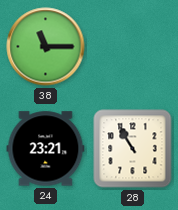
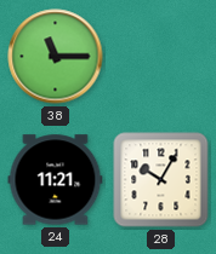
24: 23:21 -> 11:21 (56, 180)
28: 10:55 -> 10:05 (161, 180)
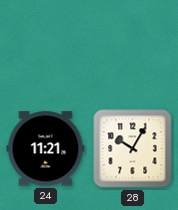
38: 11:15 -> none (56, 57)
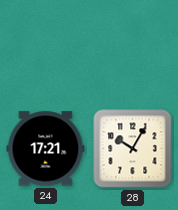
24: 11:21 -> 17:21 (46, 149)
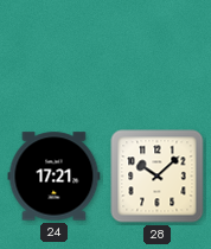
28: 10:05 -> 10:08 (158, 177)
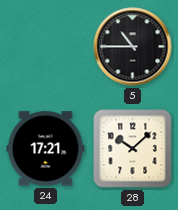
5: none -> 10:45 (133, 47)
